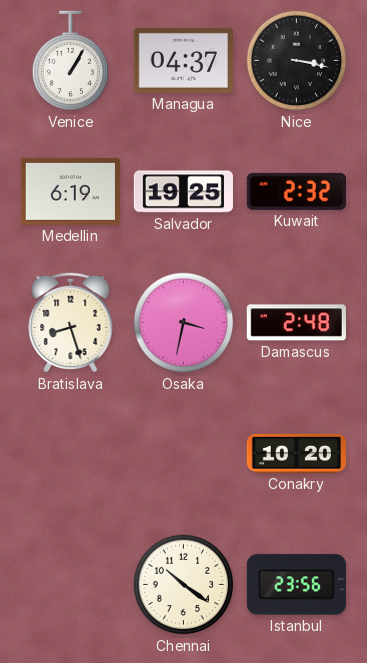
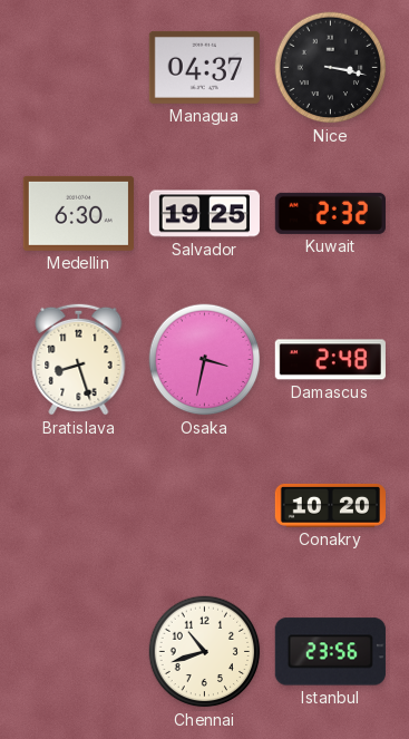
Venice: 1:05 -> none (71, 61)
Medellin: 6:19 -> 6:30 (78, 213)
Chennai: 10:21 -> 10:42 (205, 652)
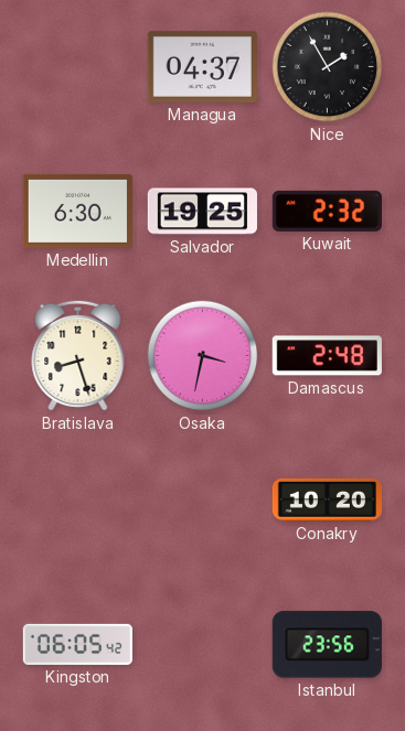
Nice: 3:17 -> 1:55 (328, 67)
Kingston: none -> 06:05 (77, 644)
Chennai: 10:42 -> none (205, 652)
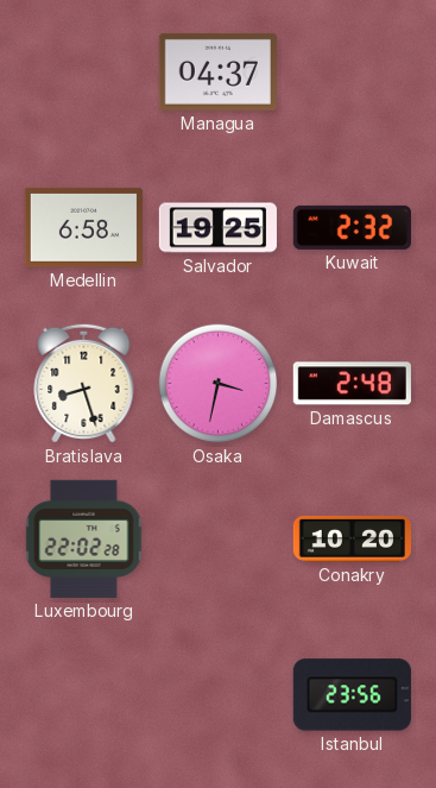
Nice: 1:55 -> none (328, 67)
Medellin: 6:30 -> 6:58 (83, 227)
Luxembourg: none -> 22:02 (84, 538)
Kingston: 06:05 -> none (77, 644)
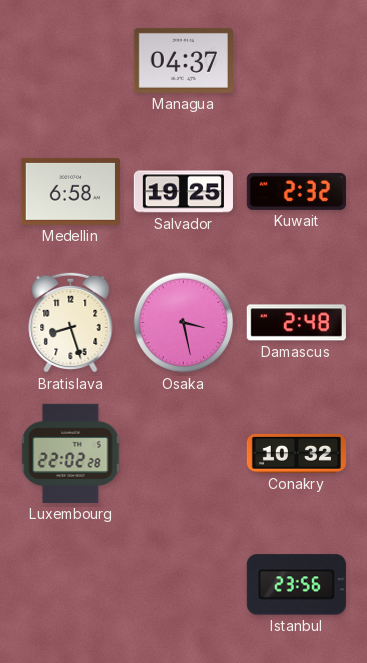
Osaka: 3:32 -> 3:28 (184, 323)
Conakry: 10:20 -> 10:32 (296, 453)
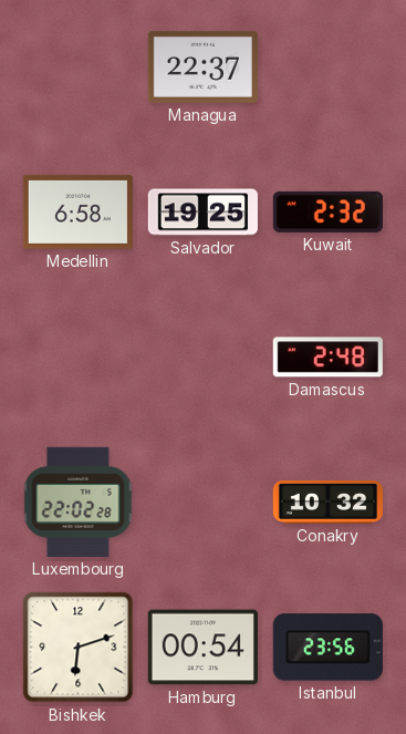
Managua: 04:37 -> 22:37 (202, 66)
Bratislava: 8:27 -> none (71, 322)
Osaka: 3:28 -> none (184, 323)
Bishkek: none -> 6:12 (79, 648)
Hamburg: none -> 00:54 (202, 648)
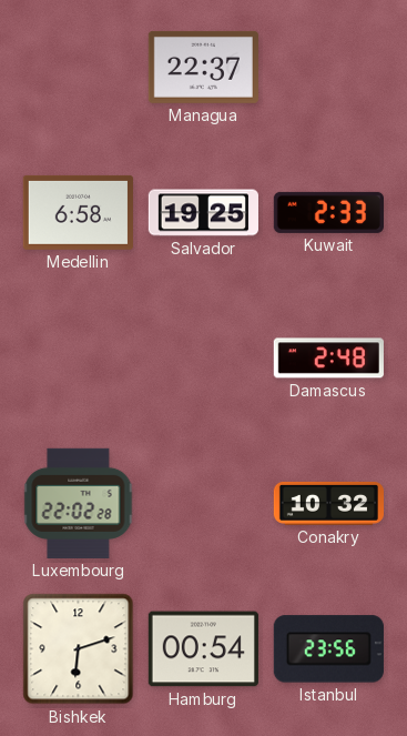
Kuwait: 2:32 -> 2:33 (328, 212)
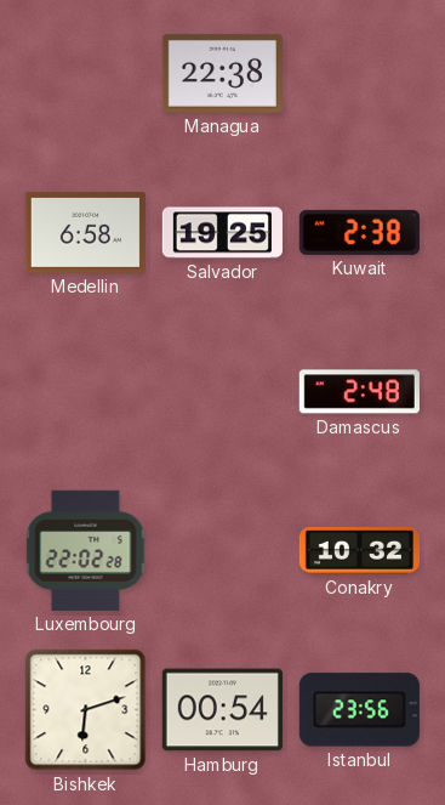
Managua: 22:37 -> 22:38 (222, 73)
Kuwait: 2:33 -> 2:38 (359, 232)
